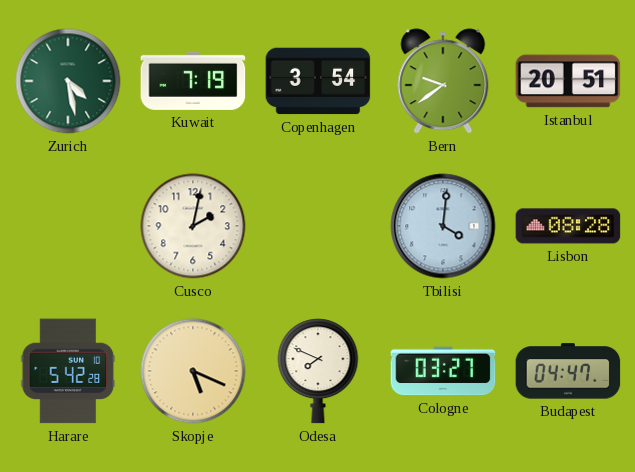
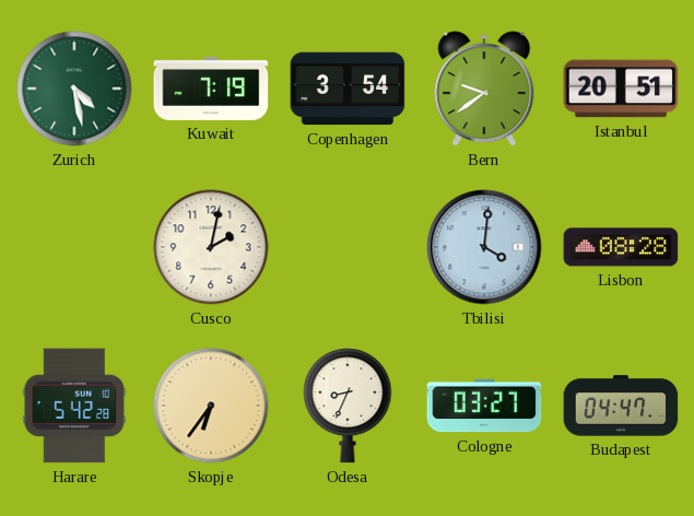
Skopje: 5:19 -> 6:36 (211, 406)
Odesa: 7:49 -> 8:34 (348, 406)
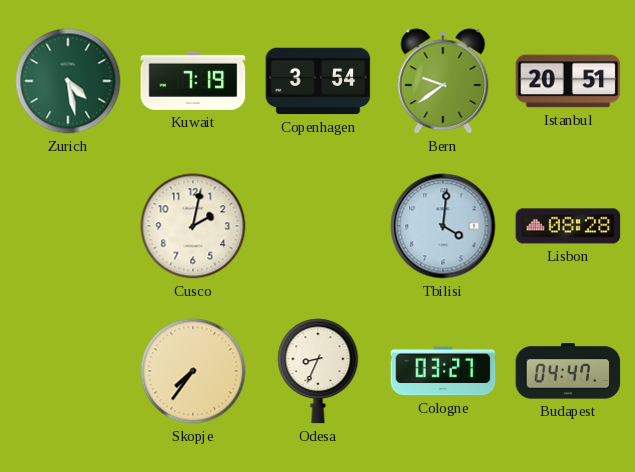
Harare: 5:42 -> none (74, 406)
Skopje: 6:36 -> 7:36 (193, 371)
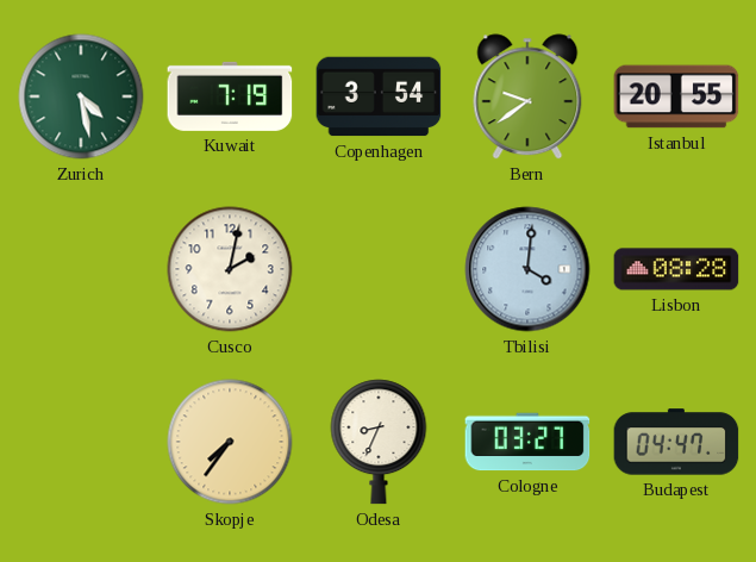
Istanbul: 20:51 -> 20:55 (676, 96)
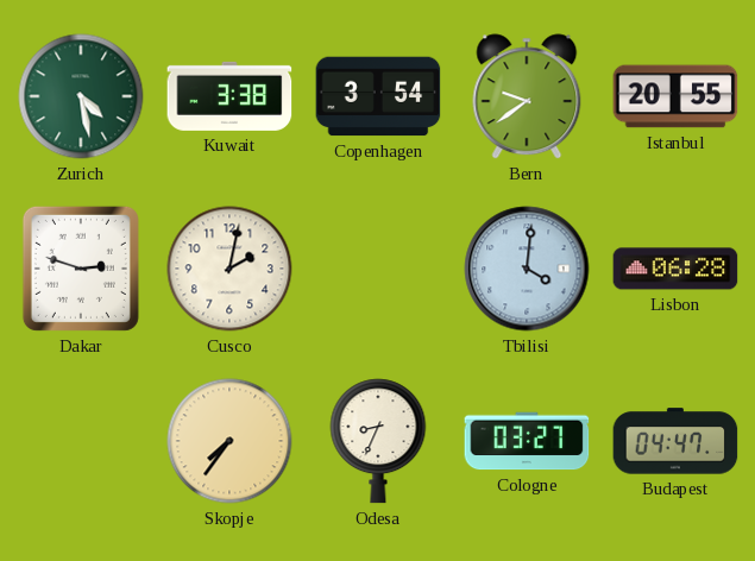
Kuwait: 7:19 -> 3:38 (229, 96)
Dakar: none -> 2:48 (81, 269)
Lisbon: 08:28 -> 06:28 (675, 269)
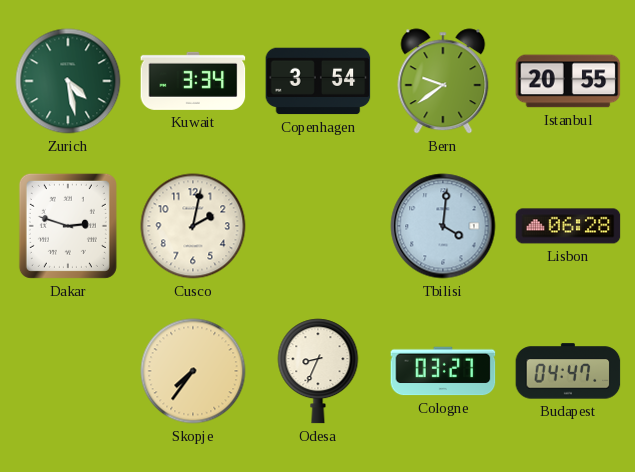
Kuwait: 3:38 -> 3:34 (193, 81)
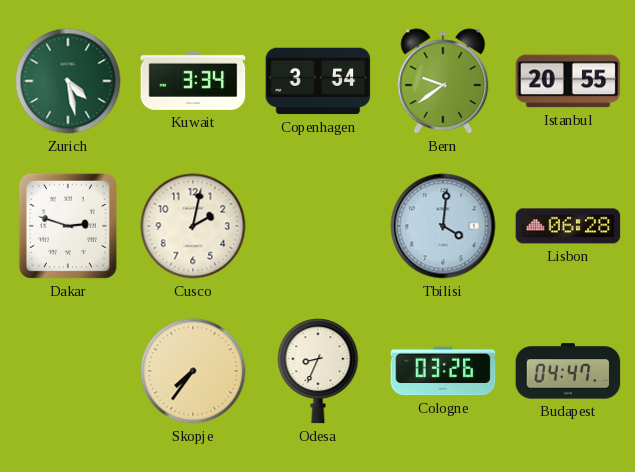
Cologne: 03:27 -> 03:26 (443, 371)
